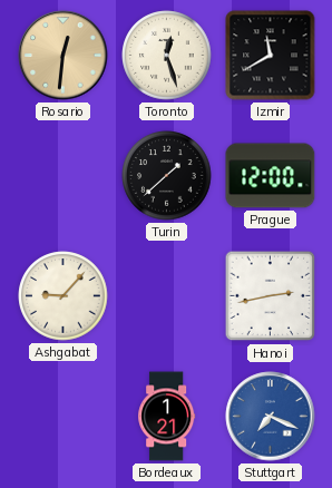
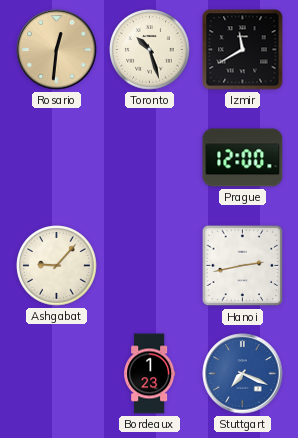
Toronto: 12:27 -> 10:27 (150, 50)
Turin: 1:38 -> none (167, 176)
Bordeaux: 1:21 -> 1:23 (150, 374)
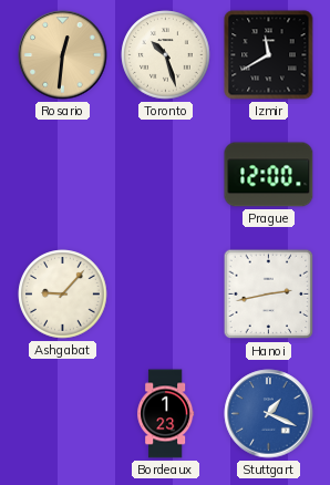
Stuttgart: 7:19 -> 1:19 (269, 414)
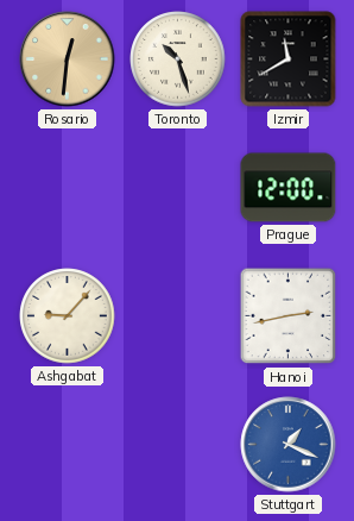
Bordeaux: 1:23 -> none (166, 414)
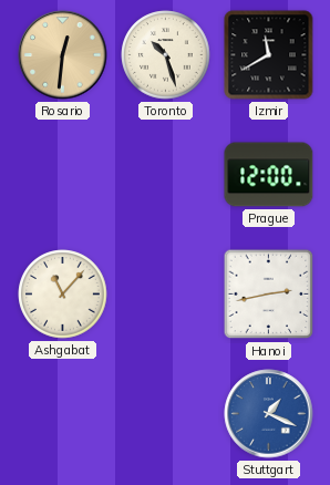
Ashgabat: 9:07 -> 11:07 (63, 295)
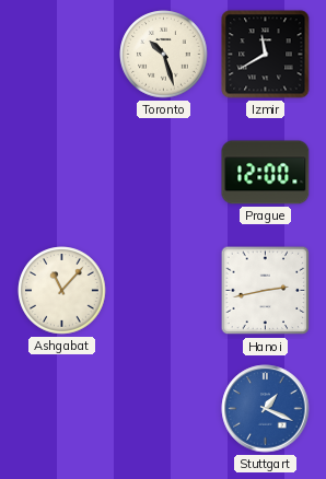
Rosario: 12:31 -> none (63, 55)
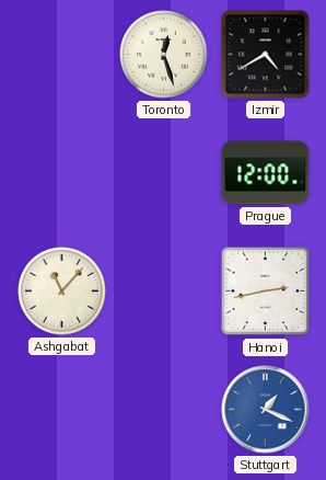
Toronto: 10:27 -> 12:27 (164, 55)
Izmir: 11:40 -> 4:40 (266, 55)
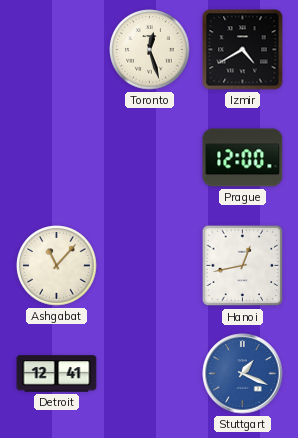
Hanoi: 2:43 -> 12:43 (243, 266)
Detroit: none -> 12:41 (57, 374)
